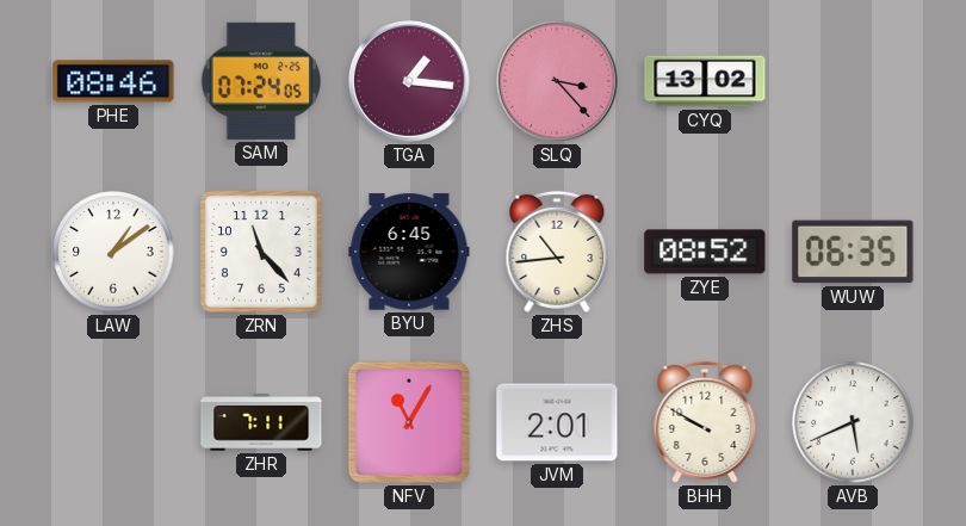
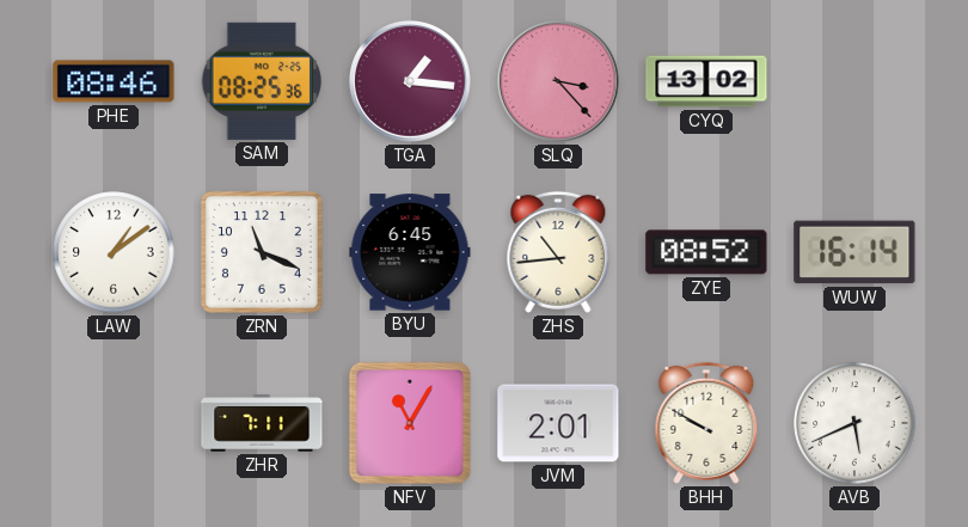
SAM: 07:24 -> 08:25 (262, 81)
ZRN: 11:23 -> 11:19 (262, 252)
WUW: 06:35 -> 16:14 (854, 252)
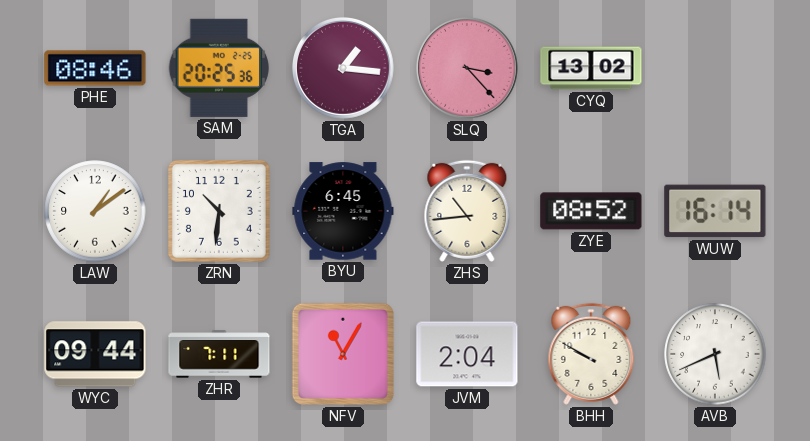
SAM: 08:25 -> 20:25 (219, 68)
ZRN: 11:19 -> 10:31 (219, 211)
WYC: none -> 09:44 (95, 354)
JVM: 2:01 -> 2:04 (467, 354)
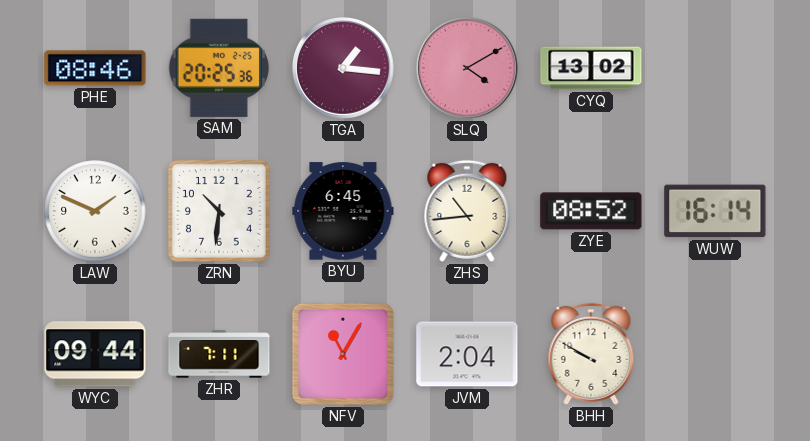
SLQ: 3:23 -> 4:10 (467, 68)
LAW: 1:09 -> 1:49 (95, 211)
AVB: 5:41 -> none (715, 354)
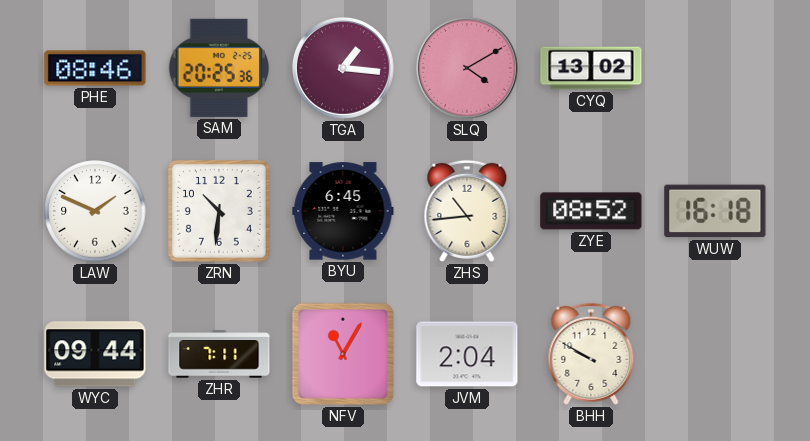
WUW: 16:14 -> 16:18 (715, 211)
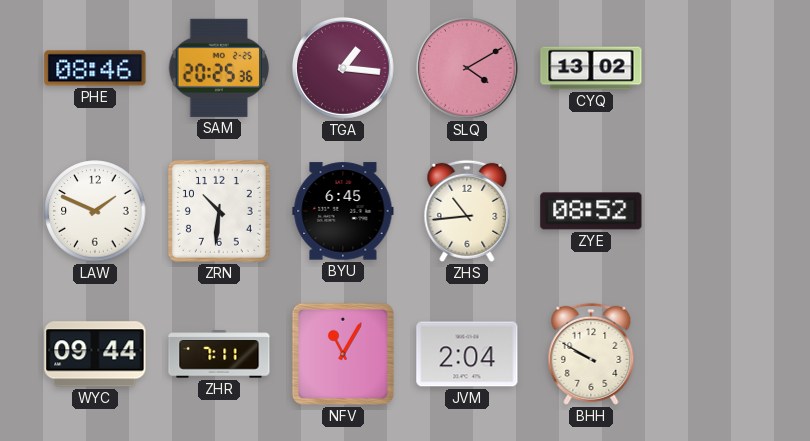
WUW: 16:18 -> none (715, 211)
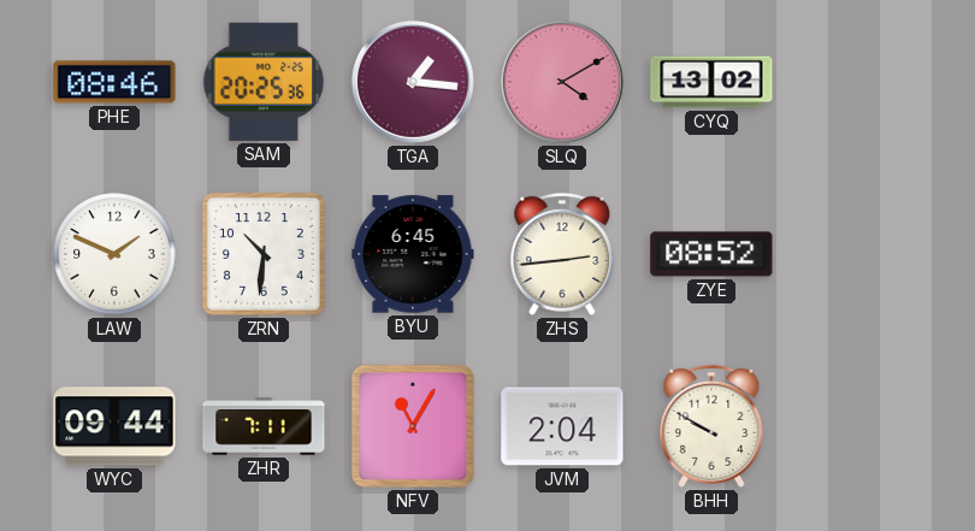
ZHS: 10:44 -> 2:44 (562, 254)
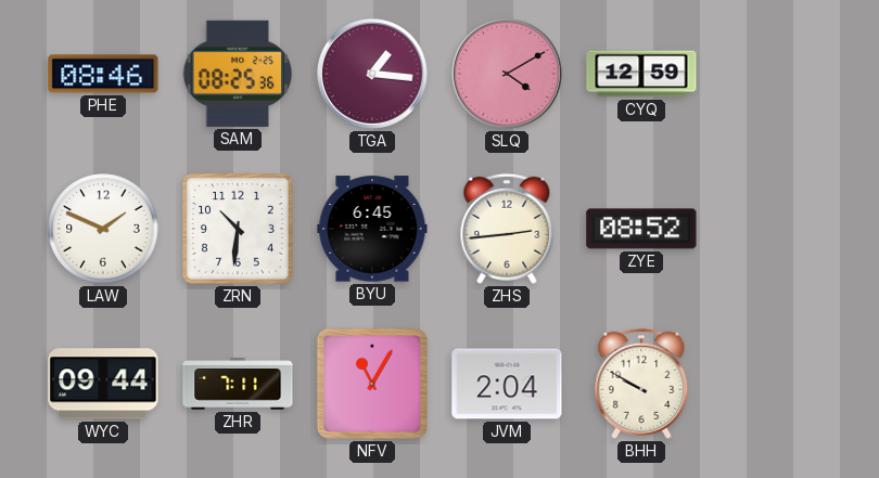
SAM: 20:25 -> 08:25 (238, 74)
CYQ: 13:02 -> 12:59 (641, 74)
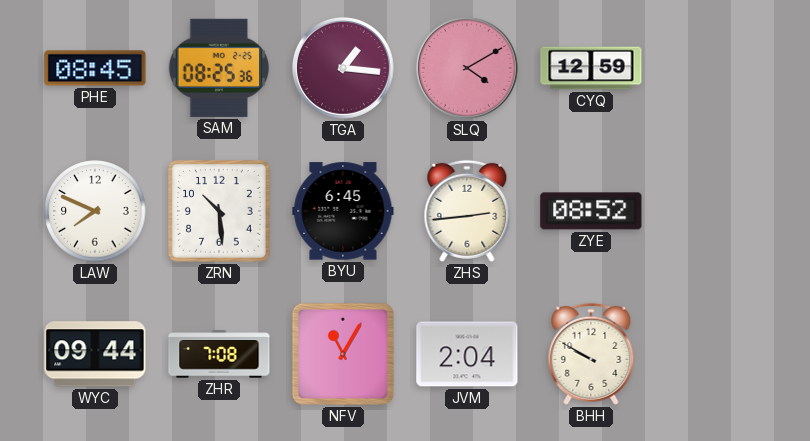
PHE: 08:46 -> 08:45 (95, 68)
LAW: 1:49 -> 7:49 (95, 211)
ZRN: 10:31 -> 10:29 (219, 211)
ZHR: 7:11 -> 7:08 (219, 354)
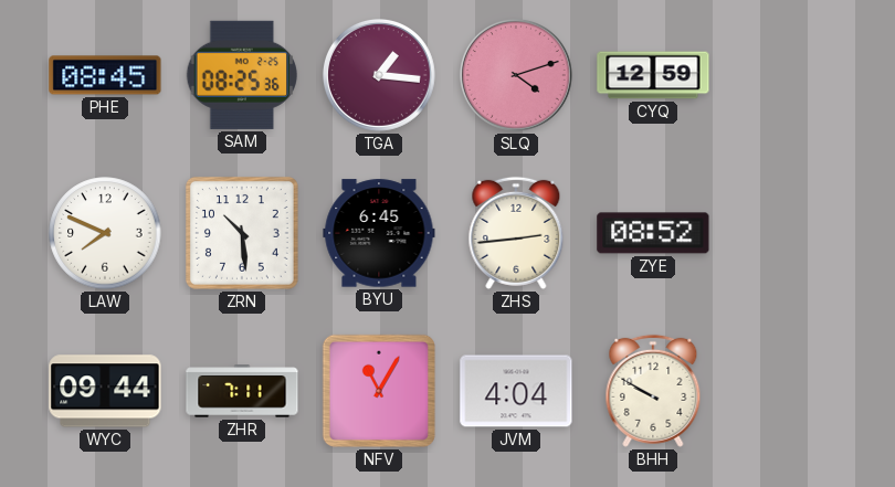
SLQ: 4:10 -> 4:12 (516, 75)
ZHR: 7:08 -> 7:11 (242, 391)
JVM: 2:04 -> 4:04 (516, 391)
